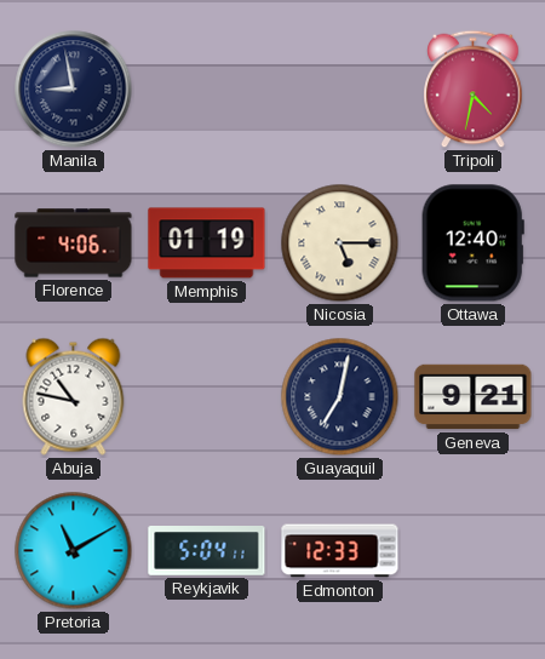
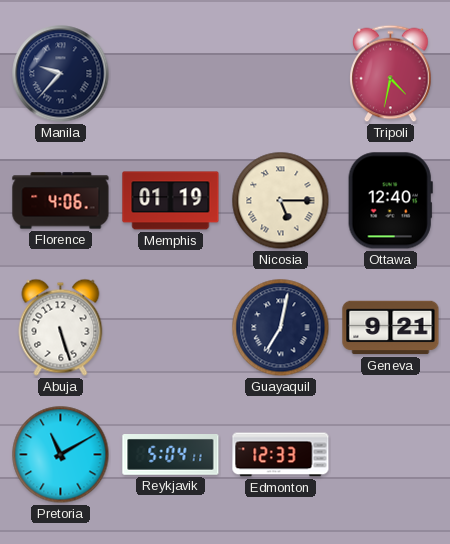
Manila: 8:58 -> 9:37 (61, 74)
Abuja: 10:47 -> 5:27 (61, 327)
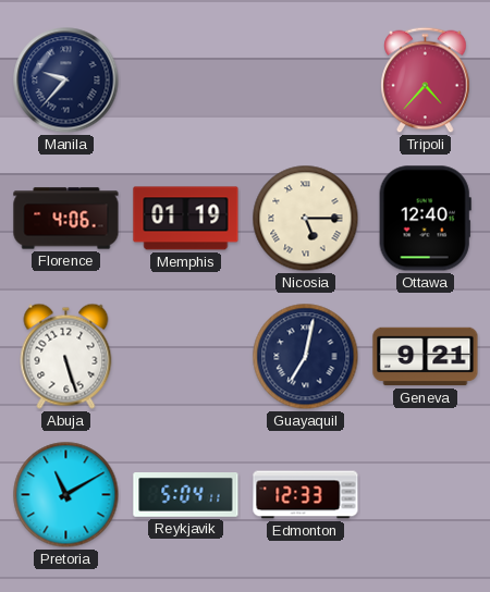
Tripoli: 4:32 -> 4:37 (426, 81)
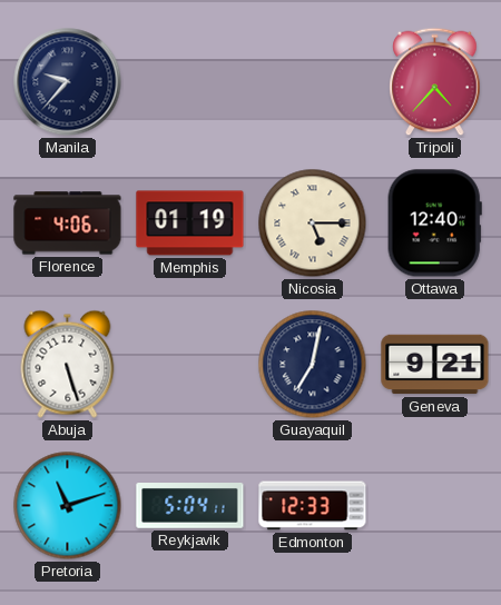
Pretoria: 11:10 -> 11:12 (68, 506)
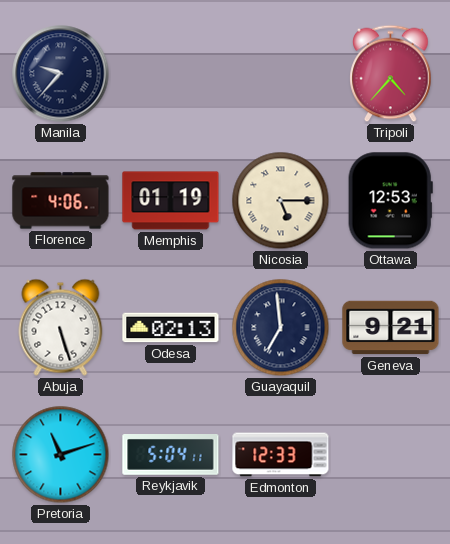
Ottawa: 12:40 -> 12:53 (390, 201)
Odesa: none -> 02:13 (171, 328)
Guayaquil: 7:02 -> 6:59 (281, 328)
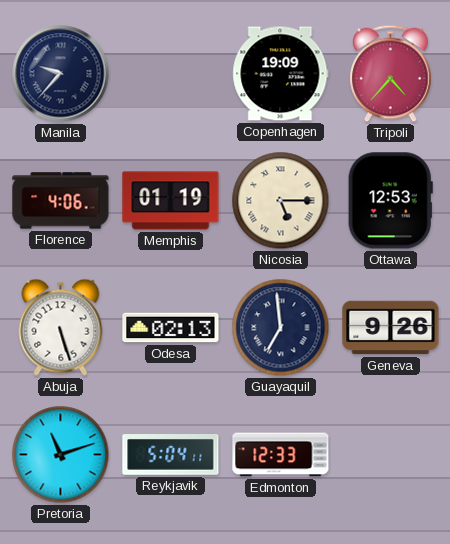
Copenhagen: none -> 19:09 (281, 74)
Geneva: 9:21 -> 9:26 (391, 328)
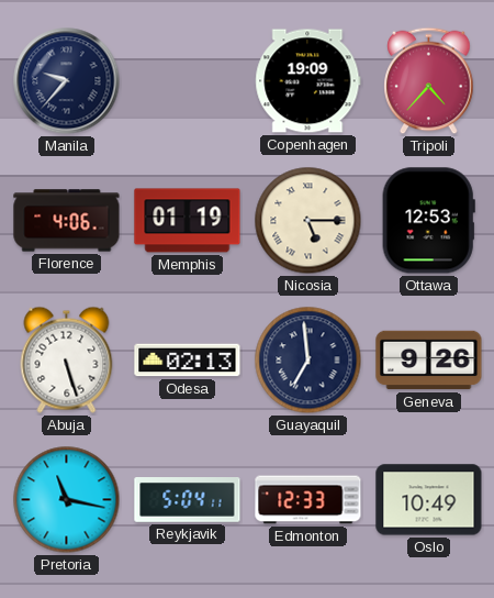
Pretoria: 11:12 -> 11:17 (67, 500)
Oslo: none -> 10:49 (429, 500)
